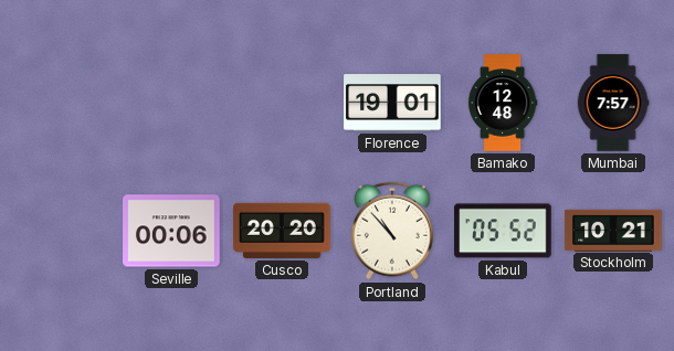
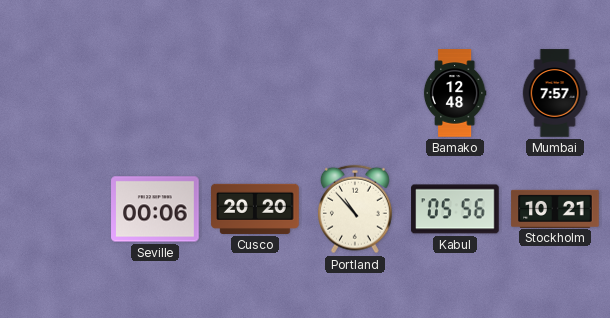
Florence: 19:01 -> none (392, 103)
Kabul: 05:52 -> 05:56 (455, 209)
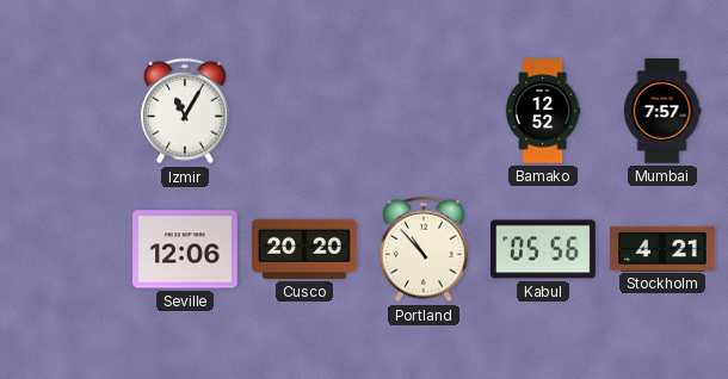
Izmir: none -> 11:05 (185, 111)
Bamako: 12:48 -> 12:52 (543, 111)
Seville: 00:06 -> 12:06 (185, 249)
Stockholm: 10:21 -> 4:21 (662, 248)
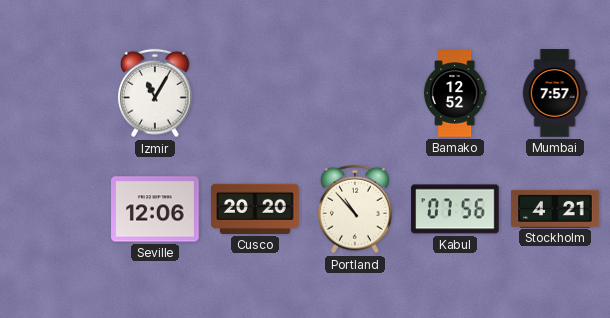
Kabul: 05:56 -> 07:56 (455, 209)
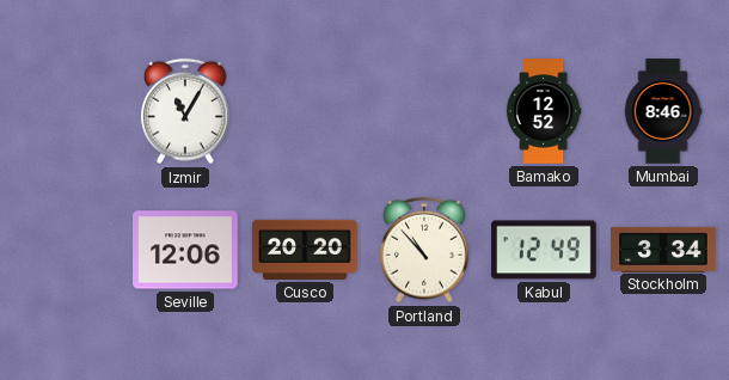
Mumbai: 7:57 -> 8:46 (663, 111)
Kabul: 07:56 -> 12:49 (544, 250)
Stockholm: 4:21 -> 3:34 (663, 249)
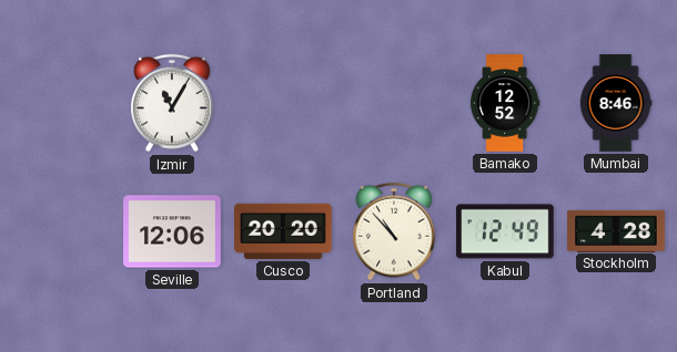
Stockholm: 3:34 -> 4:28 (616, 230)
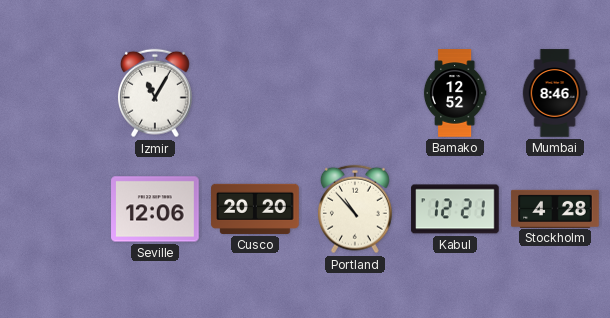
Kabul: 12:49 -> 12:21 (455, 209)
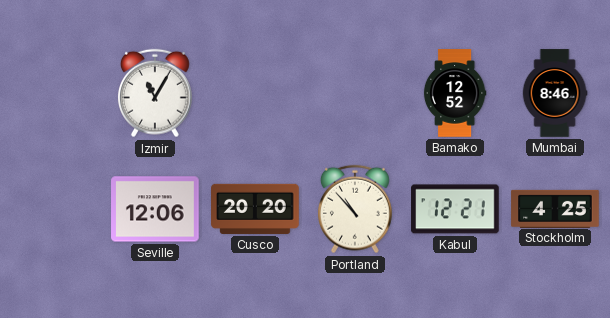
Stockholm: 4:28 -> 4:25 (555, 208)
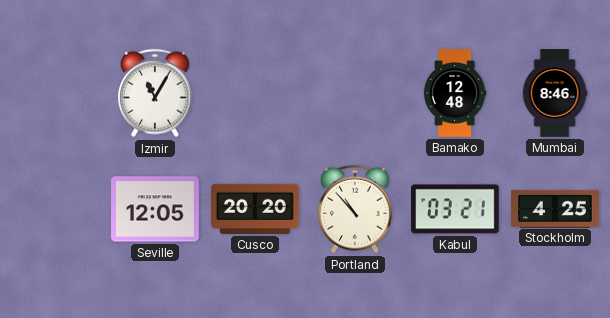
Bamako: 12:52 -> 12:48 (455, 93)
Seville: 12:06 -> 12:05 (155, 209)
Kabul: 12:21 -> 03:21 (455, 209)
